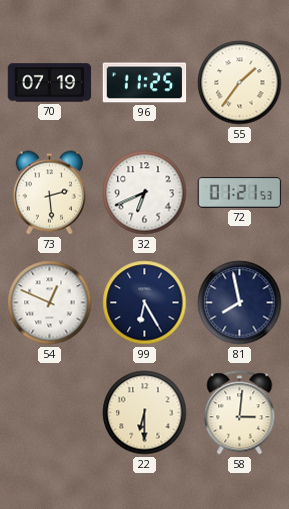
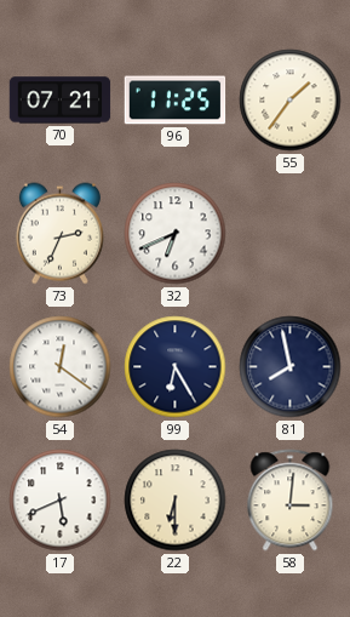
70: 07:19 -> 07:21 (61, 101)
73: 2:29 -> 2:34 (59, 234)
72: 01:21 -> none (240, 192)
54: 12:49 -> 12:21 (61, 367)
17: none -> 5:41 (61, 501)
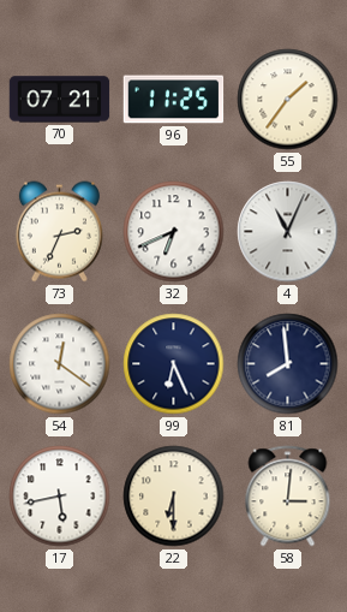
4: none -> 11:04 (288, 232)
99: 6:25 -> 6:26 (174, 364)
81: 7:58 -> 7:59 (288, 364)
17: 5:41 -> 5:43 (60, 497)
